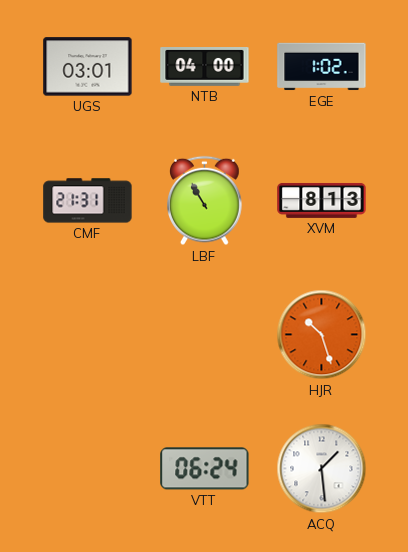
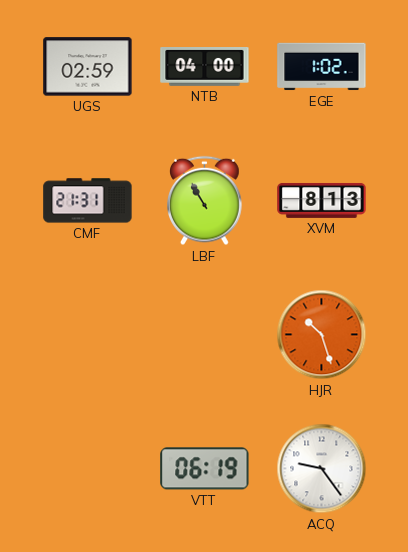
UGS: 03:01 -> 02:59 (88, 67)
VTT: 06:24 -> 06:19 (205, 469)
ACQ: 1:29 -> 9:24 (322, 469)
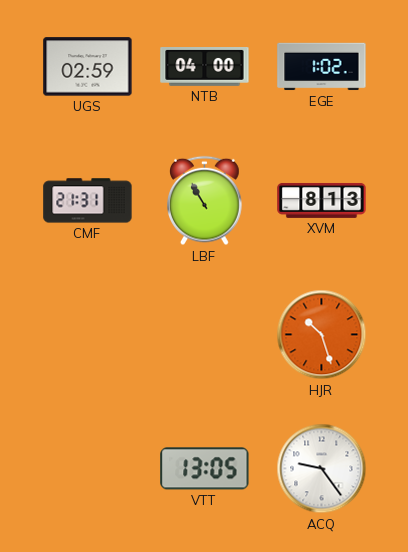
VTT: 06:19 -> 13:05 (205, 469)
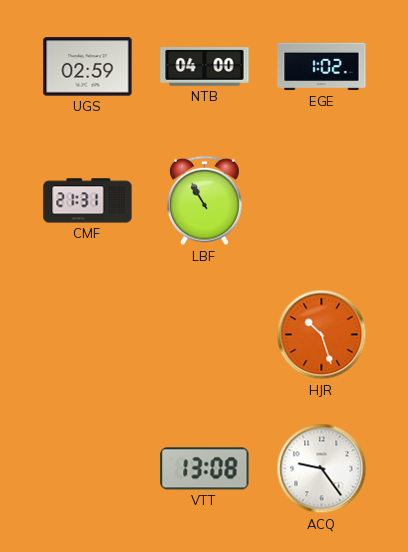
XVM: 8:13 -> none (322, 200)
VTT: 13:05 -> 13:08 (205, 469)
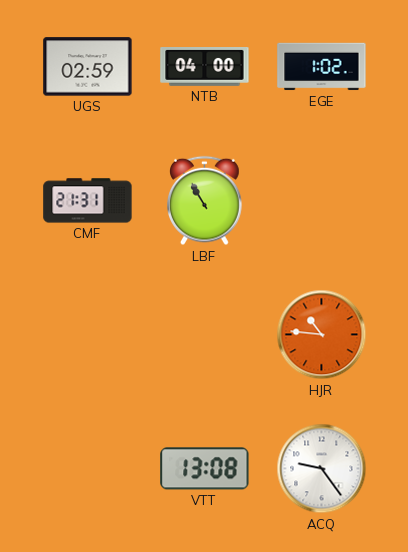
HJR: 10:27 -> 10:46 (322, 335)
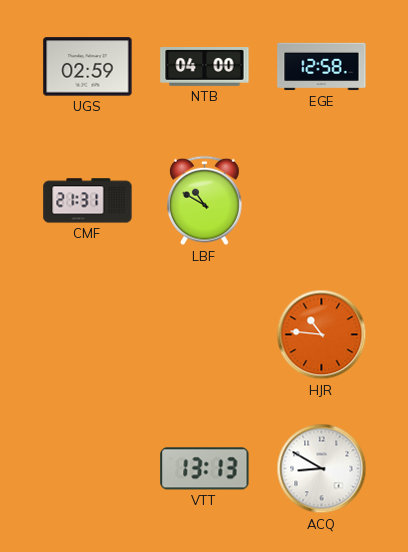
EGE: 1:02 -> 12:58 (322, 67)
LBF: 10:55 -> 10:50 (205, 201)
VTT: 13:08 -> 13:13 (205, 469)
ACQ: 9:24 -> 8:50 (322, 469)
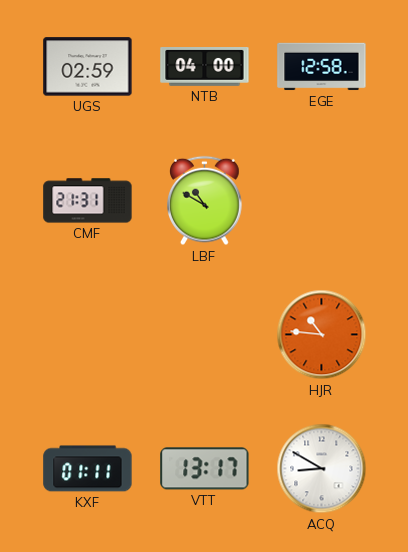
KXF: none -> 01:11 (88, 469)
VTT: 13:13 -> 13:17 (205, 469)
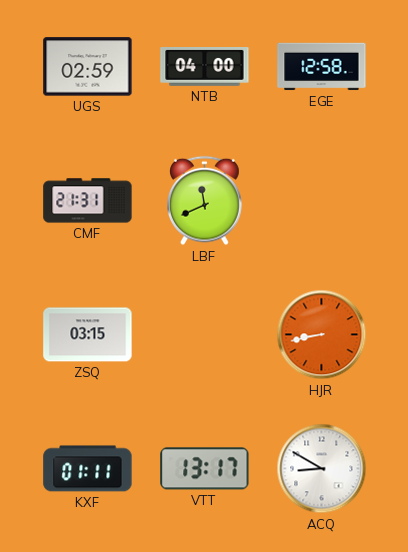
LBF: 10:50 -> 11:41 (205, 201)
ZSQ: none -> 03:15 (88, 335)
HJR: 10:46 -> 8:43 (322, 335)
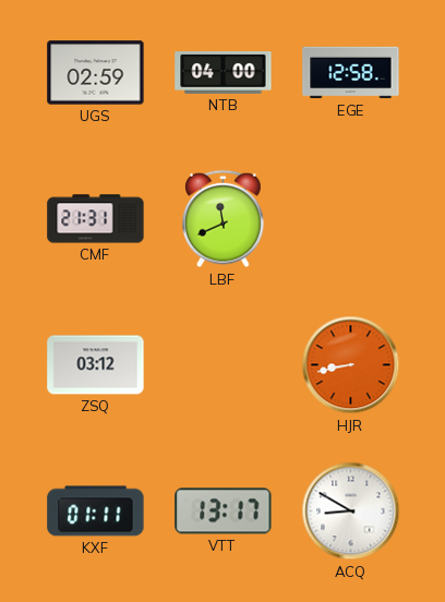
ZSQ: 03:15 -> 03:12 (96, 365)
